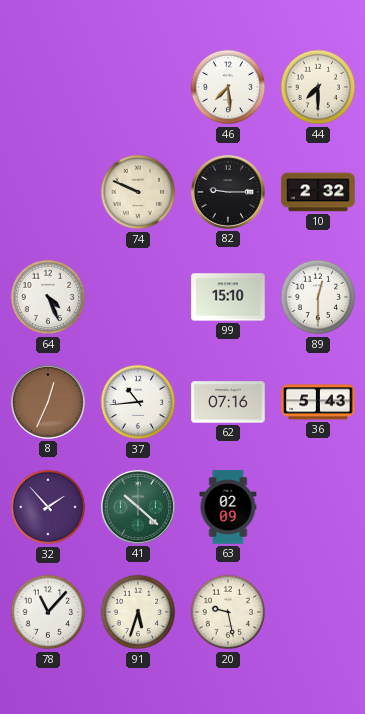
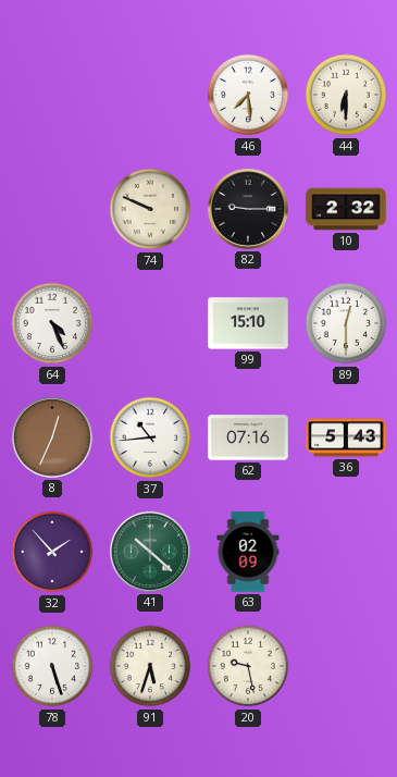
44: 7:30 -> 6:30 (346, 95)
78: 11:07 -> 5:27 (52, 666)
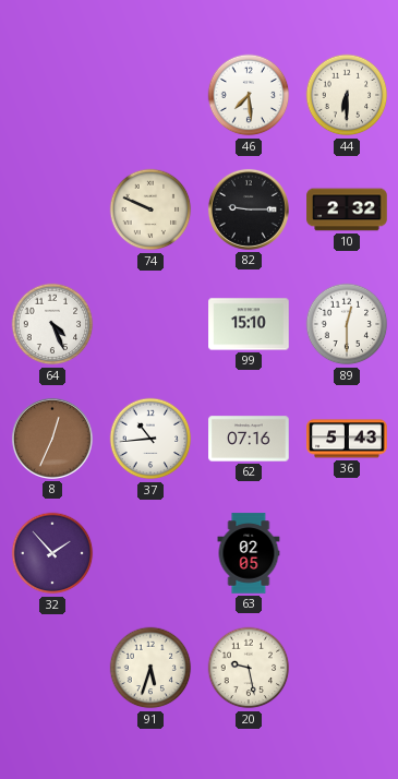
41: 10:22 -> none (150, 552)
63: 02:09 -> 02:05 (249, 553)
78: 5:27 -> none (52, 666)
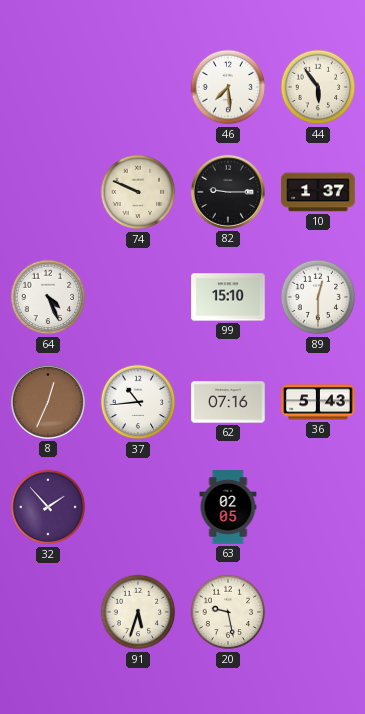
44: 6:30 -> 5:54 (318, 87)
10: 2:32 -> 1:37 (318, 192)
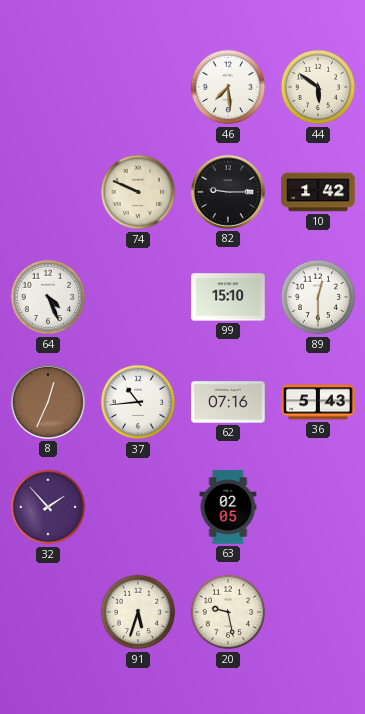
44: 5:54 -> 5:51 (318, 87)
10: 1:37 -> 1:42 (318, 192)
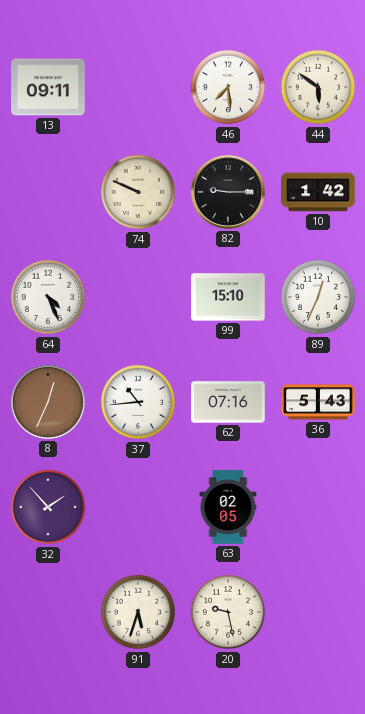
13: none -> 09:11 (48, 87)
89: 12:30 -> 12:34 (318, 297)
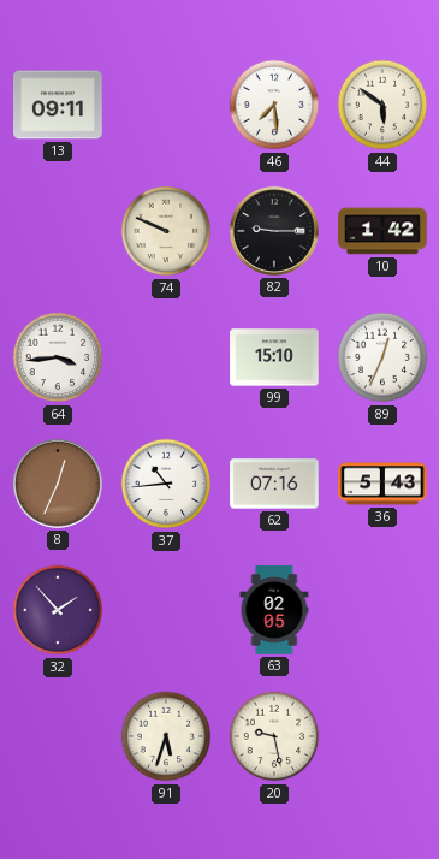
64: 4:26 -> 3:44 (58, 357)
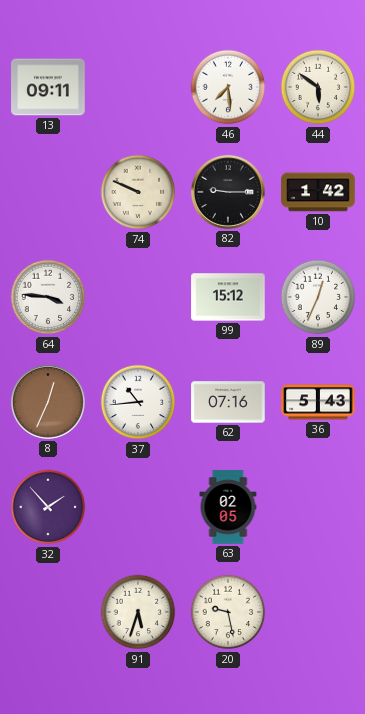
64: 3:44 -> 3:46 (48, 297)
99: 15:10 -> 15:12 (228, 297)
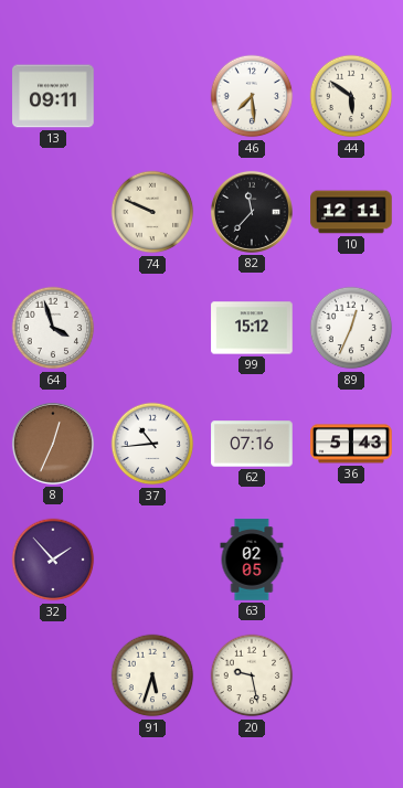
82: 9:15 -> 11:37 (252, 212)
10: 1:42 -> 12:11 (351, 212)
64: 3:46 -> 3:57 (53, 328)
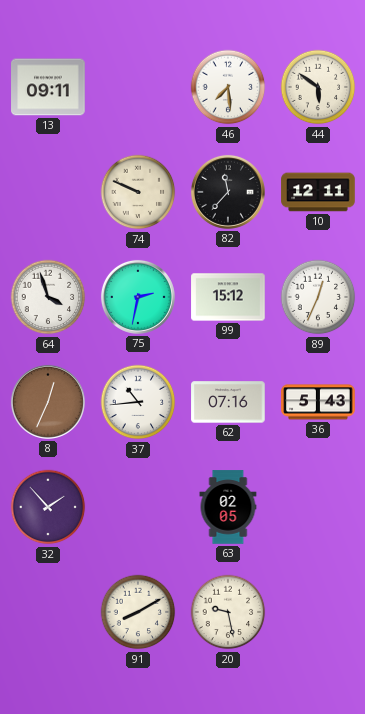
75: none -> 2:32 (138, 297)
91: 5:33 -> 8:10 (138, 612)
